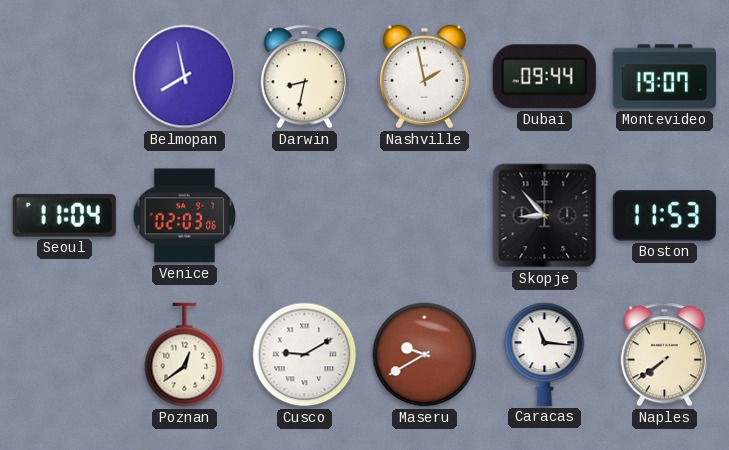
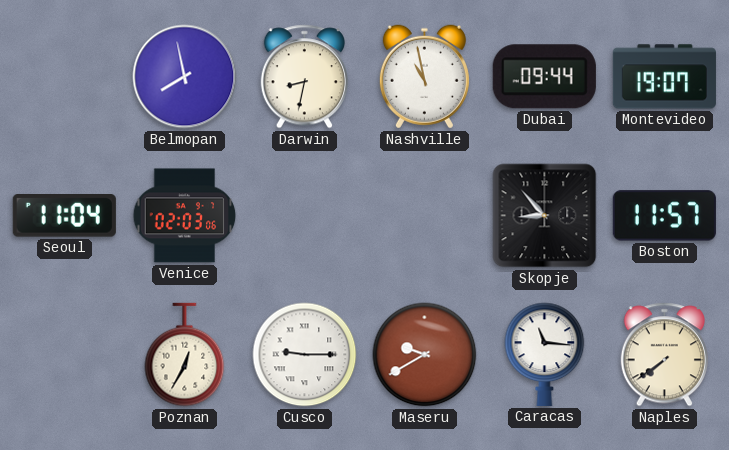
Nashville: 1:58 -> 10:58 (424, 77)
Boston: 11:53 -> 11:57 (664, 216)
Poznan: 12:39 -> 12:35 (185, 355)
Cusco: 9:10 -> 9:15 (305, 355)
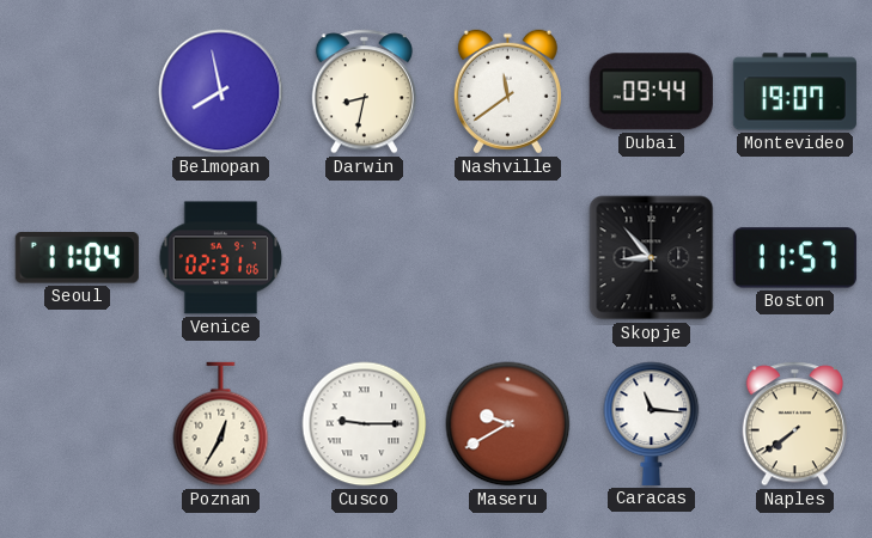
Nashville: 10:58 -> 11:39 (507, 92)
Venice: 02:03 -> 02:31 (221, 258)
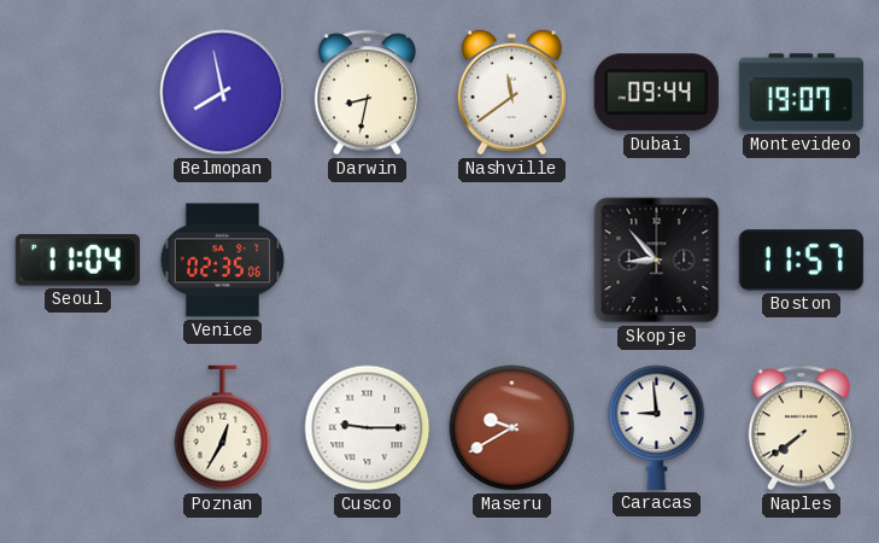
Venice: 02:31 -> 02:35 (223, 261)
Caracas: 11:16 -> 8:59 (657, 427)
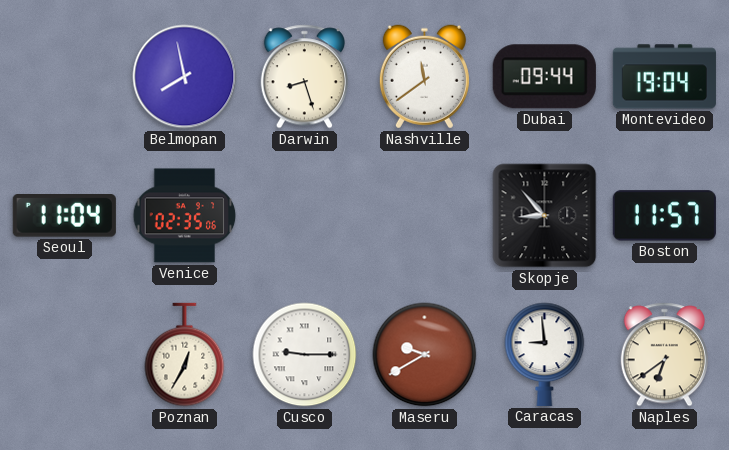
Darwin: 8:32 -> 8:27 (304, 77)
Montevideo: 19:07 -> 19:04 (664, 77)
Naples: 7:39 -> 6:39 (664, 355)
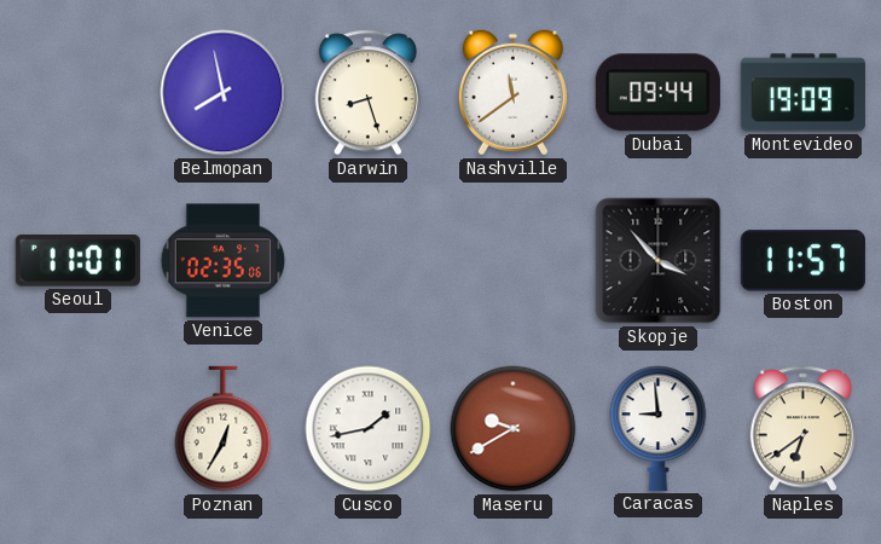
Montevideo: 19:04 -> 19:09 (802, 93)
Seoul: 11:04 -> 11:01 (77, 261)
Skopje: 8:53 -> 3:53 (659, 261)
Cusco: 9:15 -> 1:43 (369, 429)
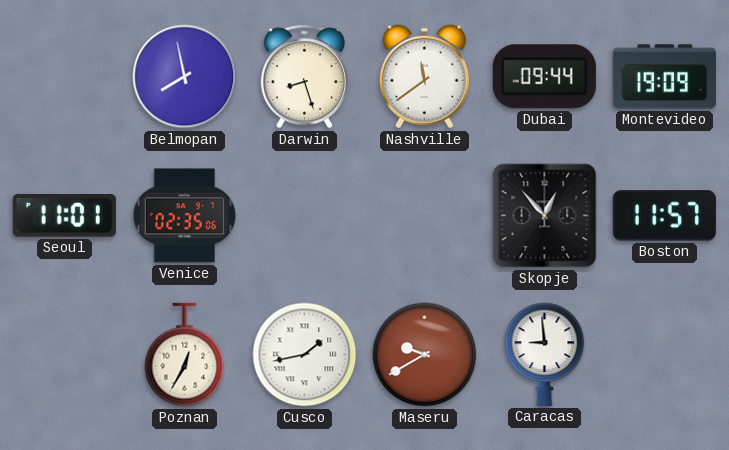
Skopje: 3:53 -> 12:53 (545, 216)
Naples: 6:39 -> none (802, 429)
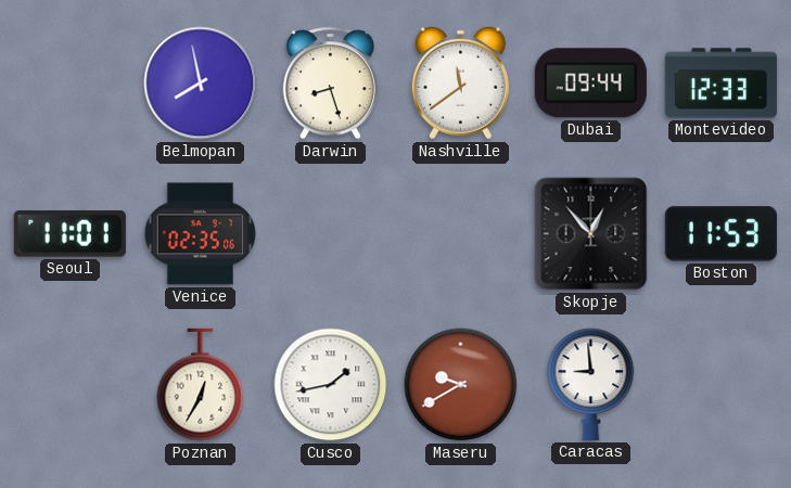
Montevideo: 19:09 -> 12:33 (720, 84)
Boston: 11:57 -> 11:53 (720, 234)
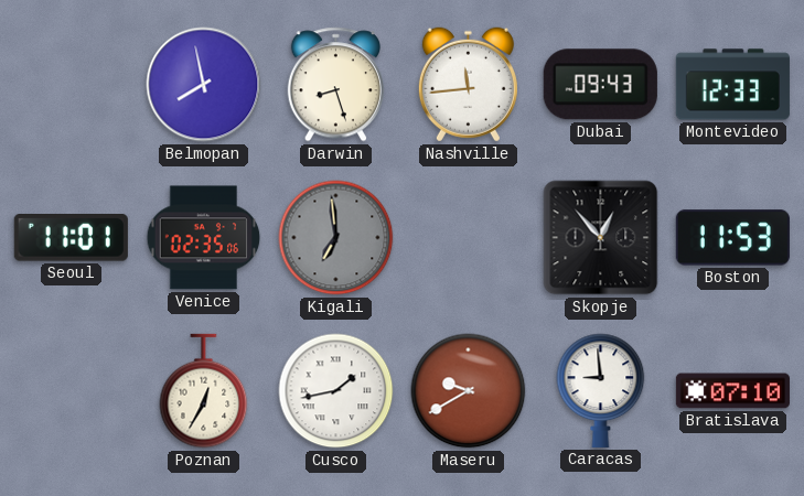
Nashville: 11:39 -> 11:44 (468, 85)
Dubai: 09:44 -> 09:43 (600, 85)
Kigali: none -> 6:59 (336, 238)
Bratislava: none -> 07:10 (732, 391)
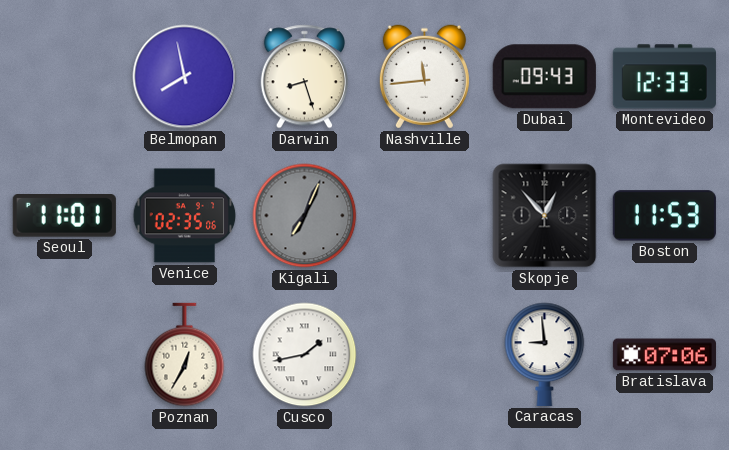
Kigali: 6:59 -> 7:04 (305, 216)
Maseru: 9:40 -> none (469, 391)
Bratislava: 07:10 -> 07:06 (664, 355)
